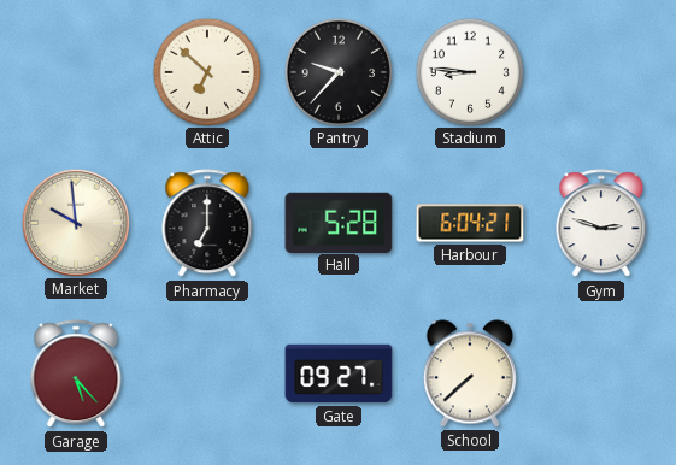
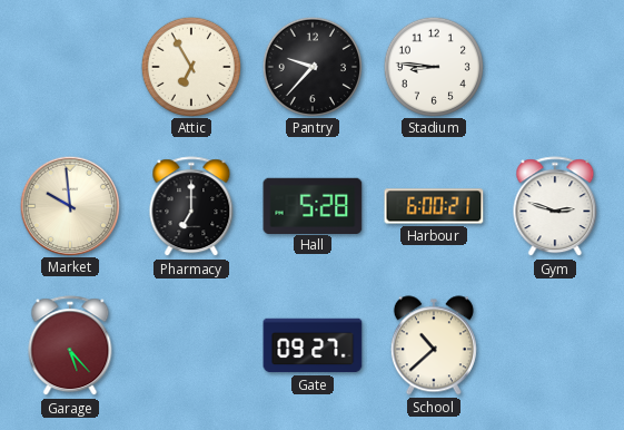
Attic: 6:52 -> 6:55 (190, 66)
Harbour: 6:04 -> 6:00 (434, 206)
School: 7:38 -> 10:38 (434, 345)
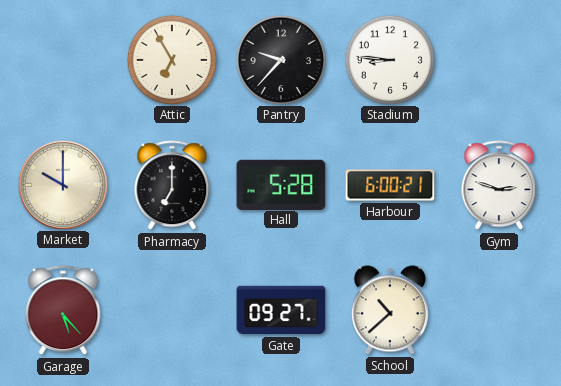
Market: 9:59 -> 10:00 (62, 184)
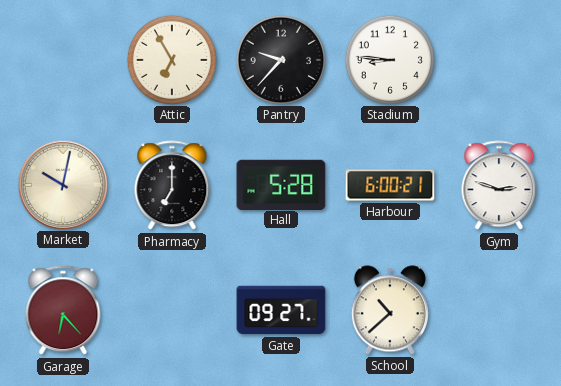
Market: 10:00 -> 10:02 (62, 184)
Garage: 5:23 -> 6:23 (63, 311)
